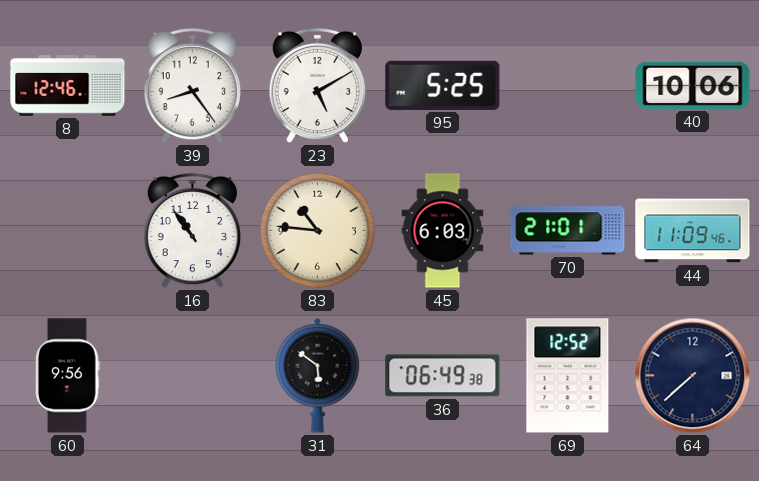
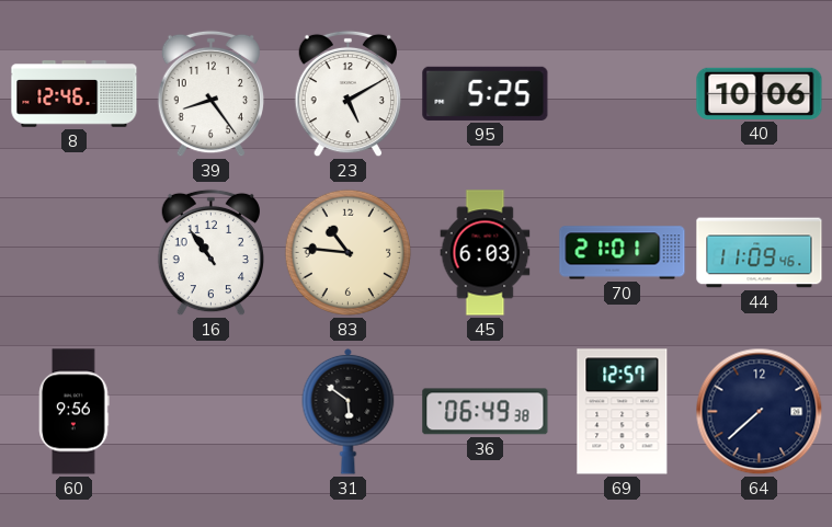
69: 12:52 -> 12:57 (623, 412)
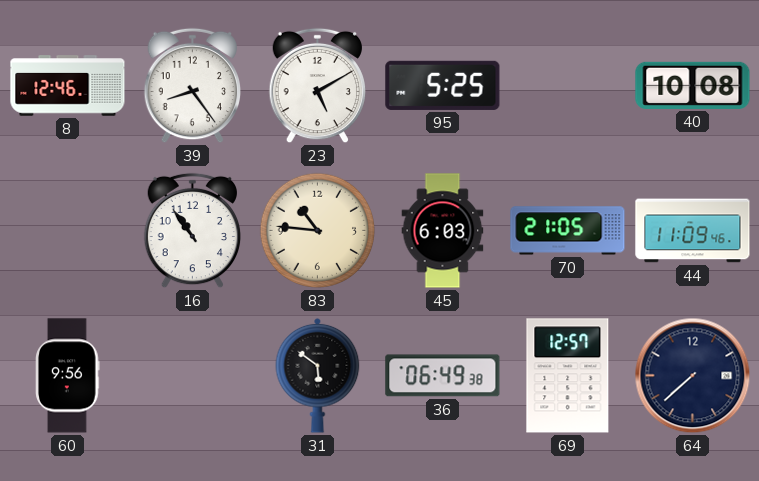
40: 10:06 -> 10:08 (693, 85)
70: 21:01 -> 21:05 (568, 231)
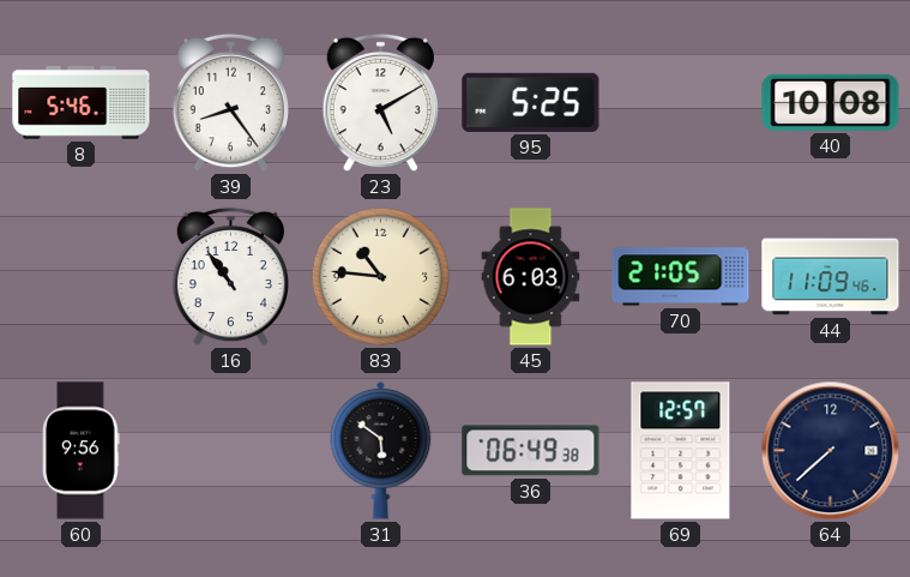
8: 12:46 -> 5:46 (82, 103)
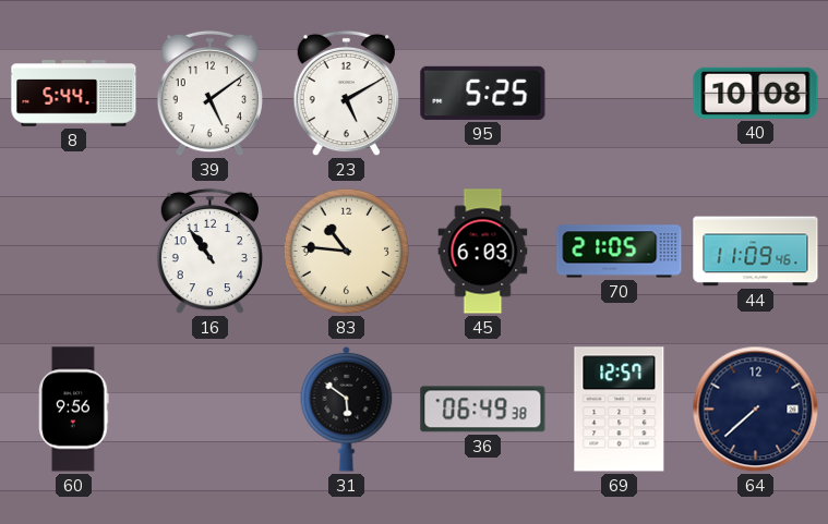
8: 5:46 -> 5:44 (74, 94)
39: 8:24 -> 5:09 (209, 94)
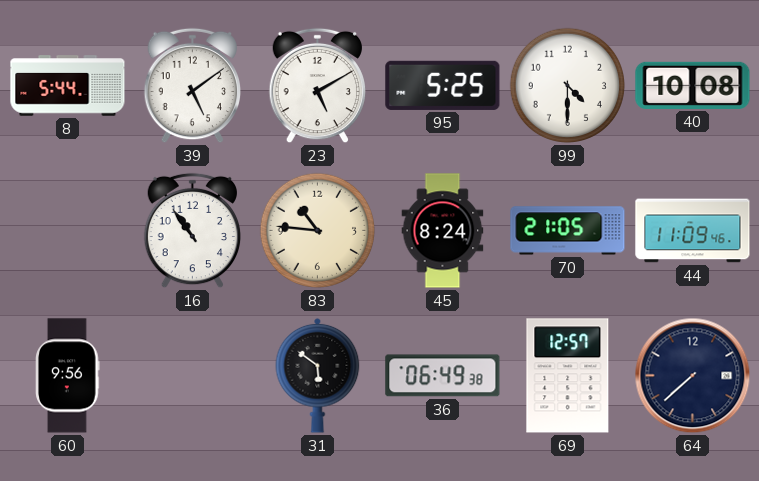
99: none -> 4:30 (568, 86)
45: 6:03 -> 8:24 (443, 231)
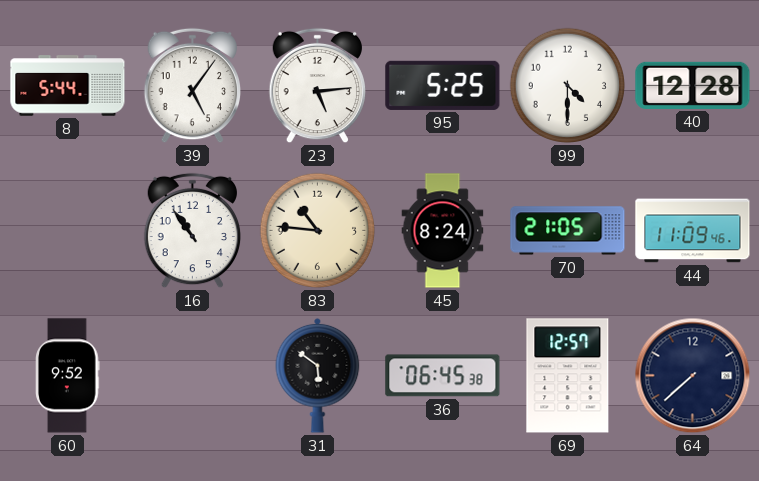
39: 5:09 -> 5:06 (192, 86)
23: 5:10 -> 5:14 (317, 86)
40: 10:08 -> 12:28 (693, 85)
60: 9:56 -> 9:52 (68, 376)
36: 06:49 -> 06:45 (443, 376)
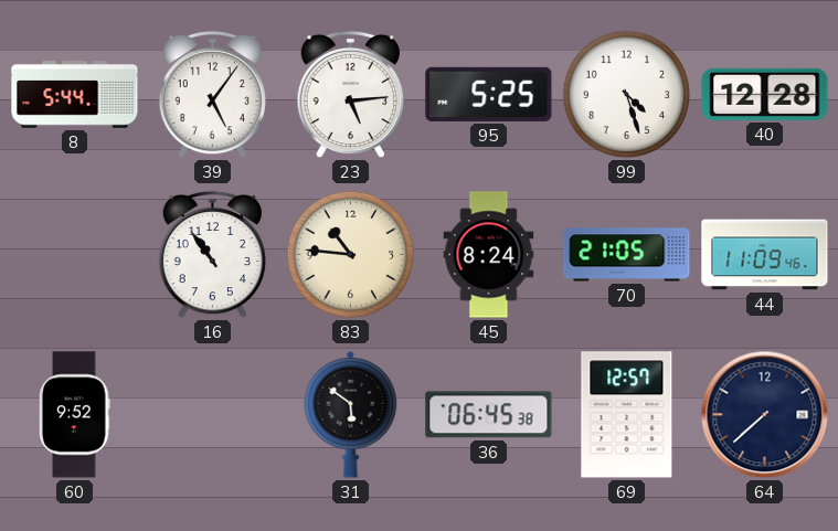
99: 4:30 -> 4:27 (627, 95)
